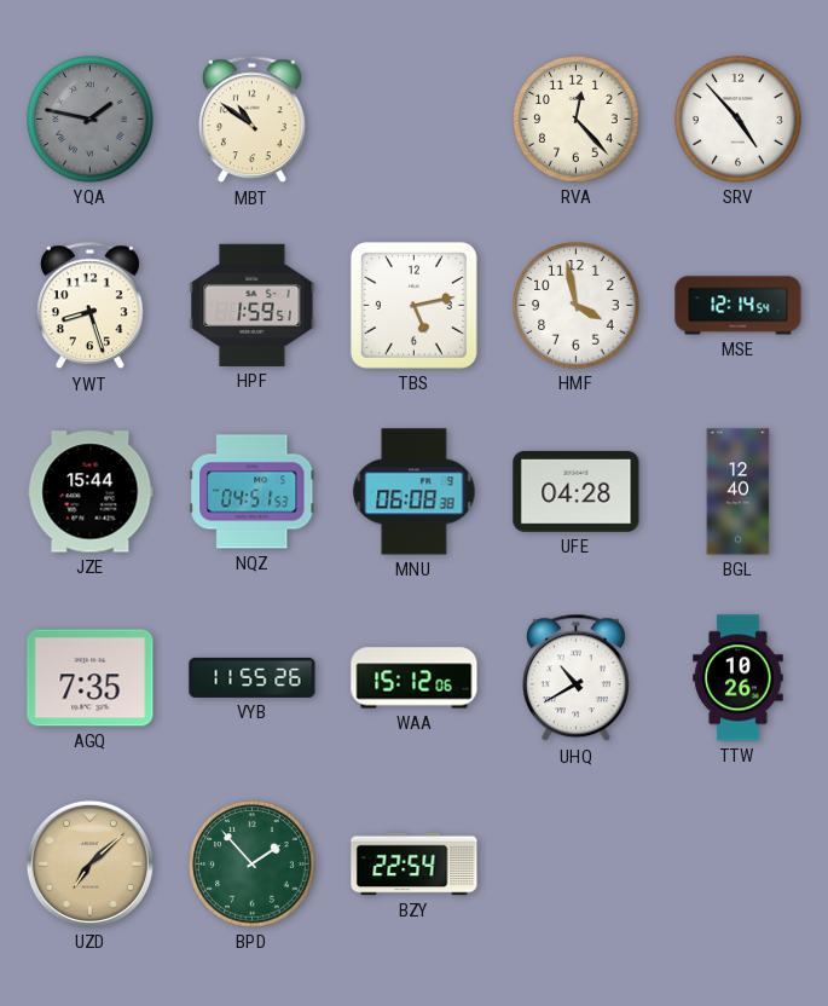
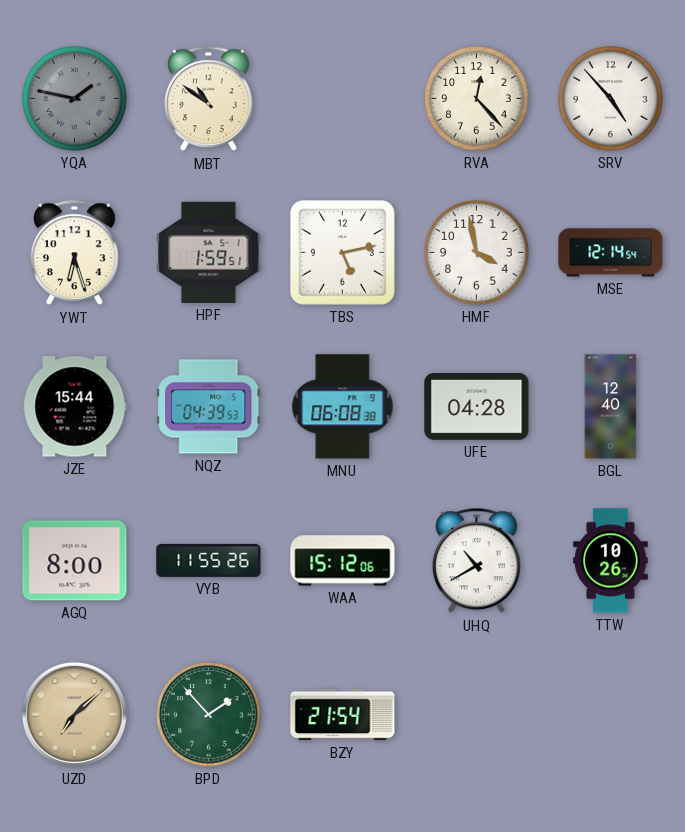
YWT: 8:27 -> 6:27 (74, 253)
NQZ: 04:51 -> 04:39 (209, 407)
AGQ: 7:35 -> 8:00 (75, 561)
BZY: 22:54 -> 21:54 (343, 715)
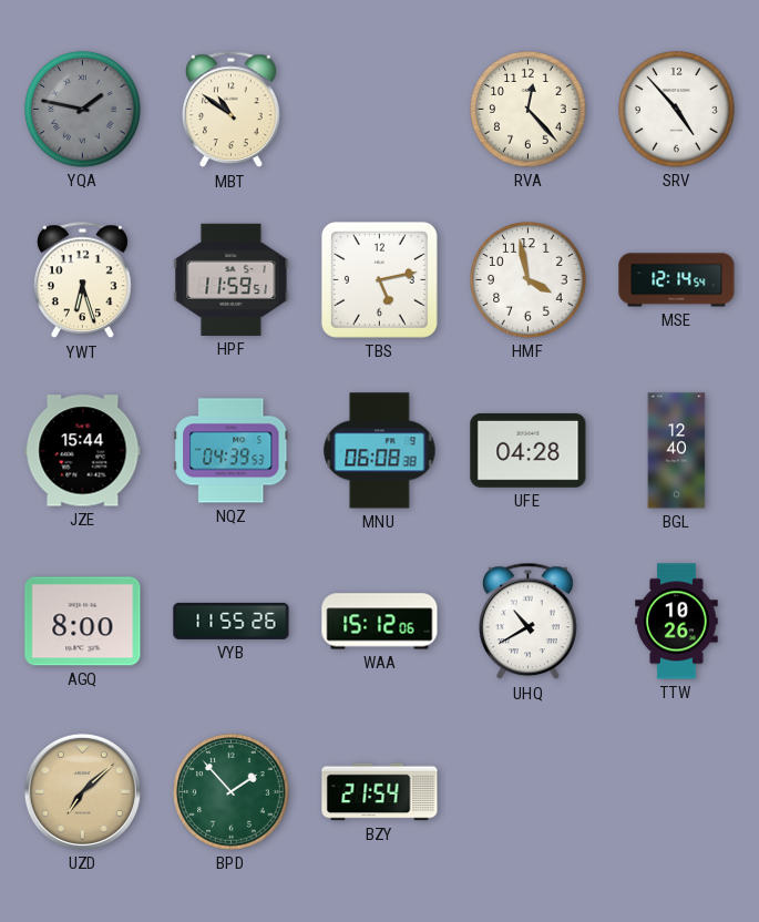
HPF: 1:59 -> 11:59 (232, 279)
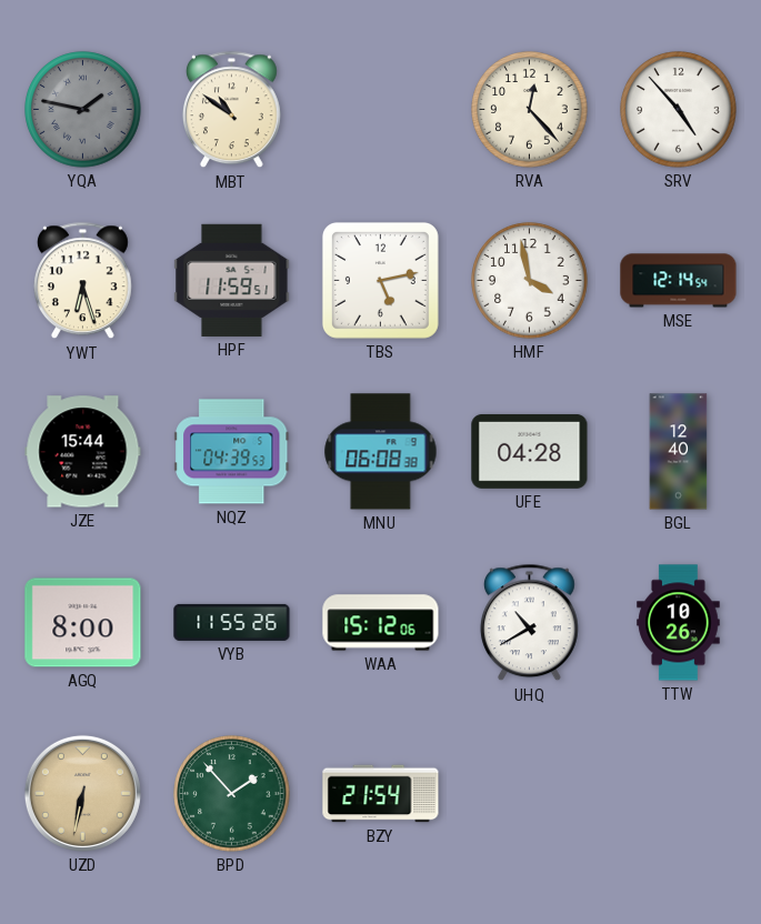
UZD: 7:08 -> 6:32 (82, 793)
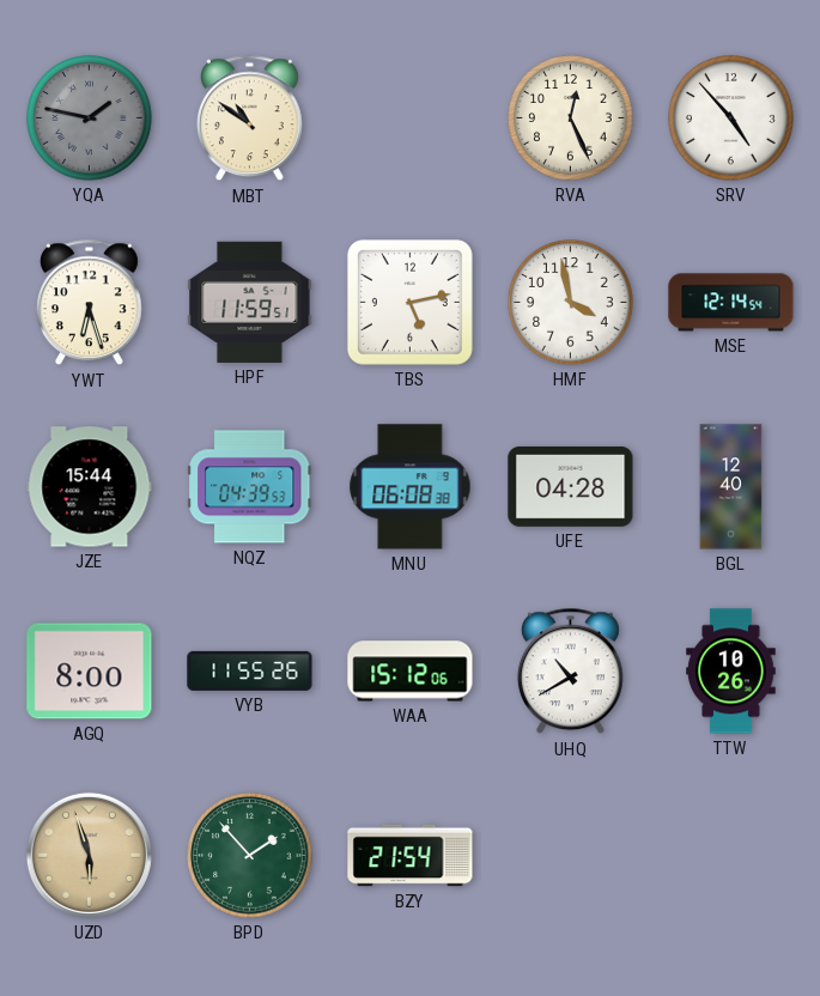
RVA: 12:23 -> 12:26 (571, 119)
UZD: 6:32 -> 5:57 (89, 855)
